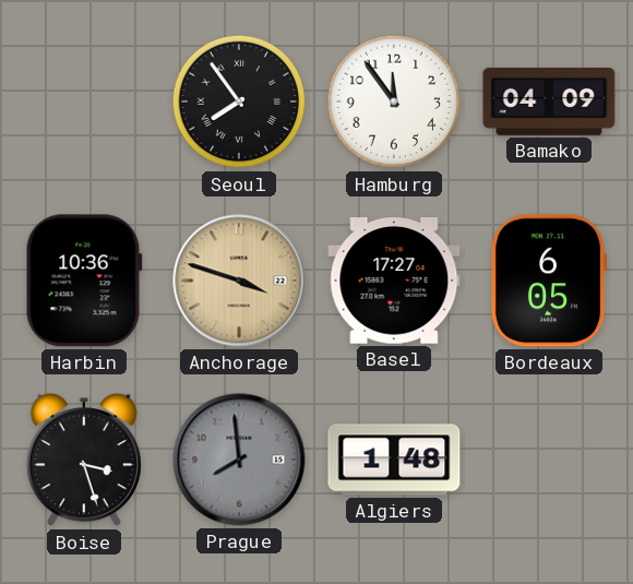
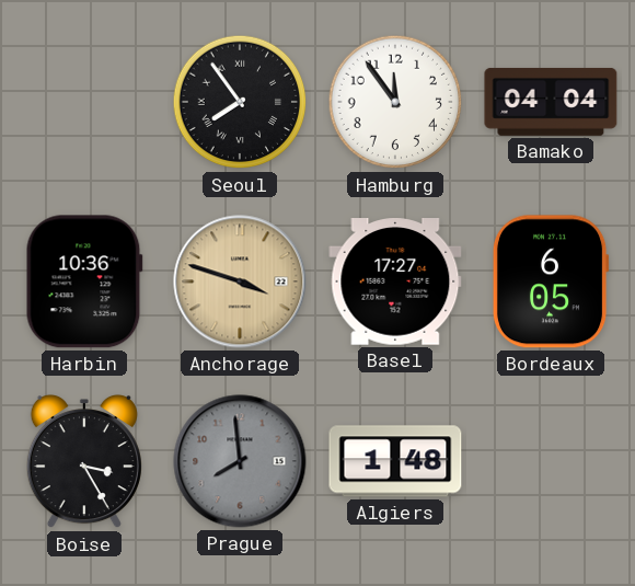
Bamako: 04:09 -> 04:04 (551, 102)
Boise: 3:27 -> 3:25 (84, 461)
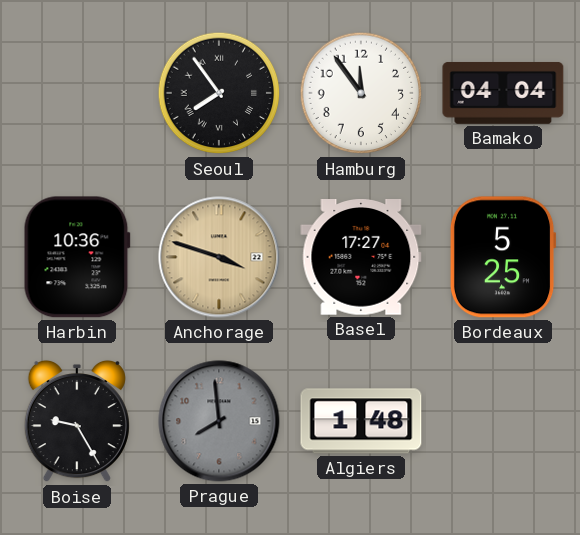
Bordeaux: 6:05 -> 5:25 (503, 257)
Boise: 3:25 -> 9:25 (77, 421)
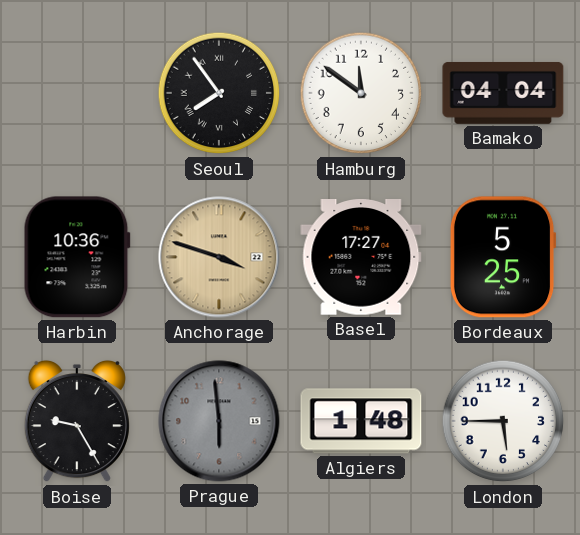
Hamburg: 11:54 -> 11:51 (361, 93)
Prague: 7:59 -> 5:59 (219, 421)
London: none -> 5:45 (503, 421)
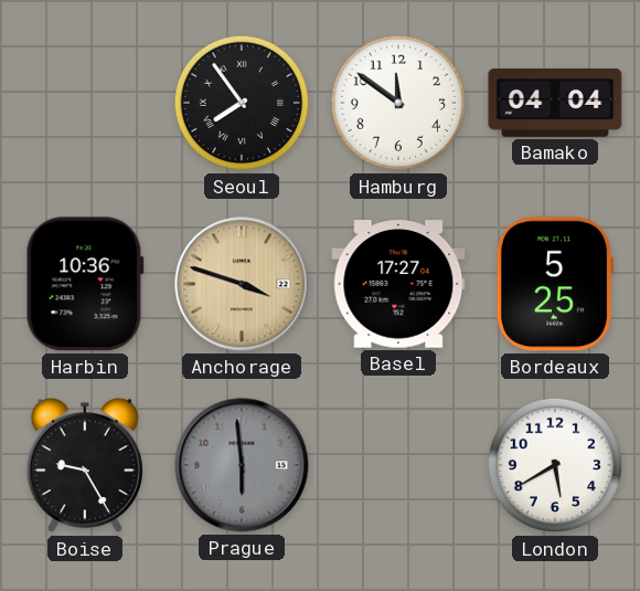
Algiers: 1:48 -> none (361, 421)
London: 5:45 -> 5:40 (555, 465)
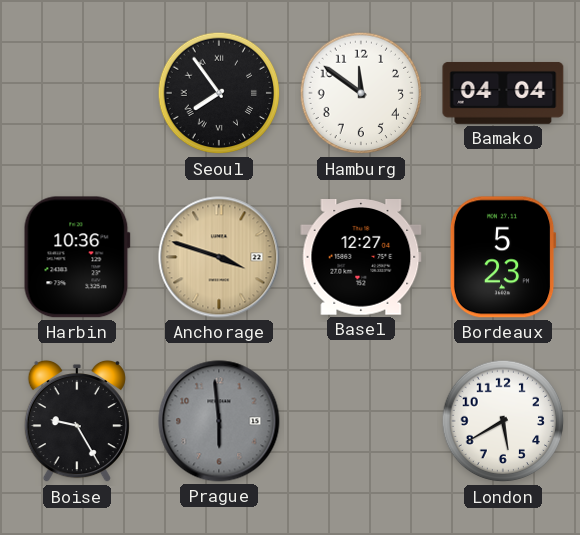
Basel: 17:27 -> 12:27 (361, 258)
Bordeaux: 5:25 -> 5:23 (503, 257)
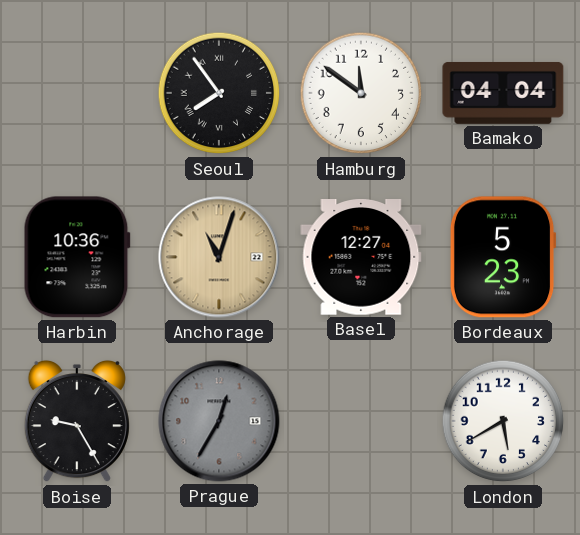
Anchorage: 3:48 -> 11:03 (219, 257)
Prague: 5:59 -> 12:35 (219, 421)
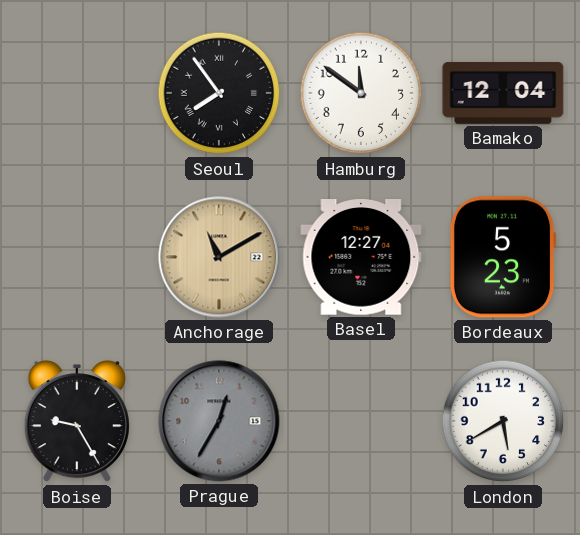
Bamako: 04:04 -> 12:04 (503, 93)
Harbin: 10:36 -> none (77, 257)
Anchorage: 11:03 -> 11:10 (219, 257)
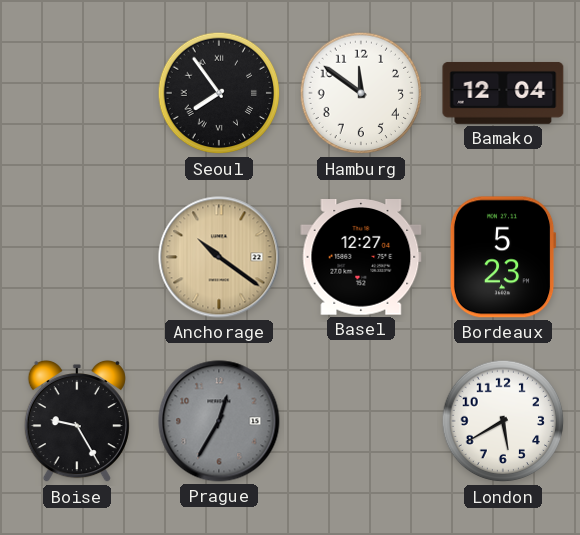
Anchorage: 11:10 -> 10:21 (219, 257)
